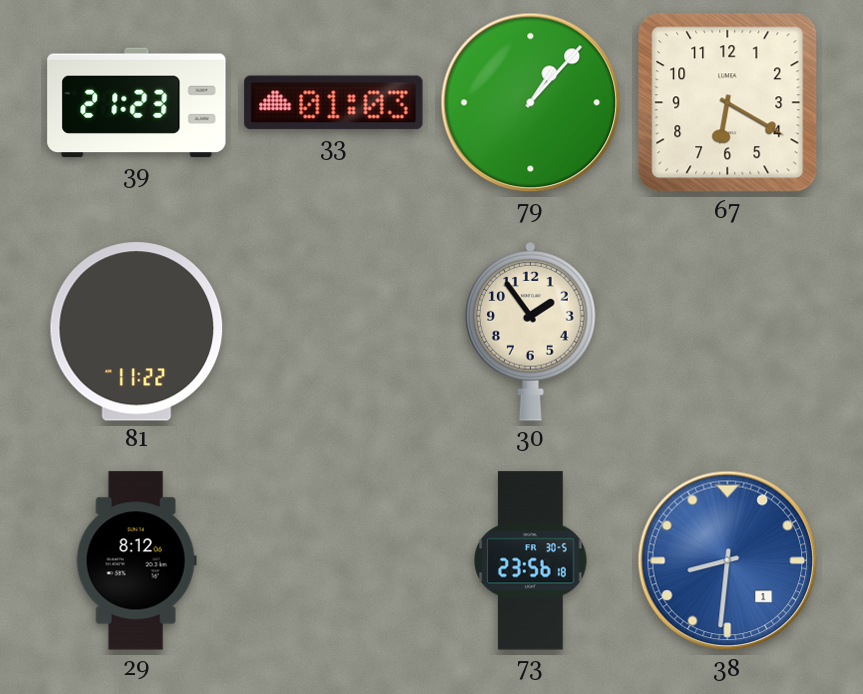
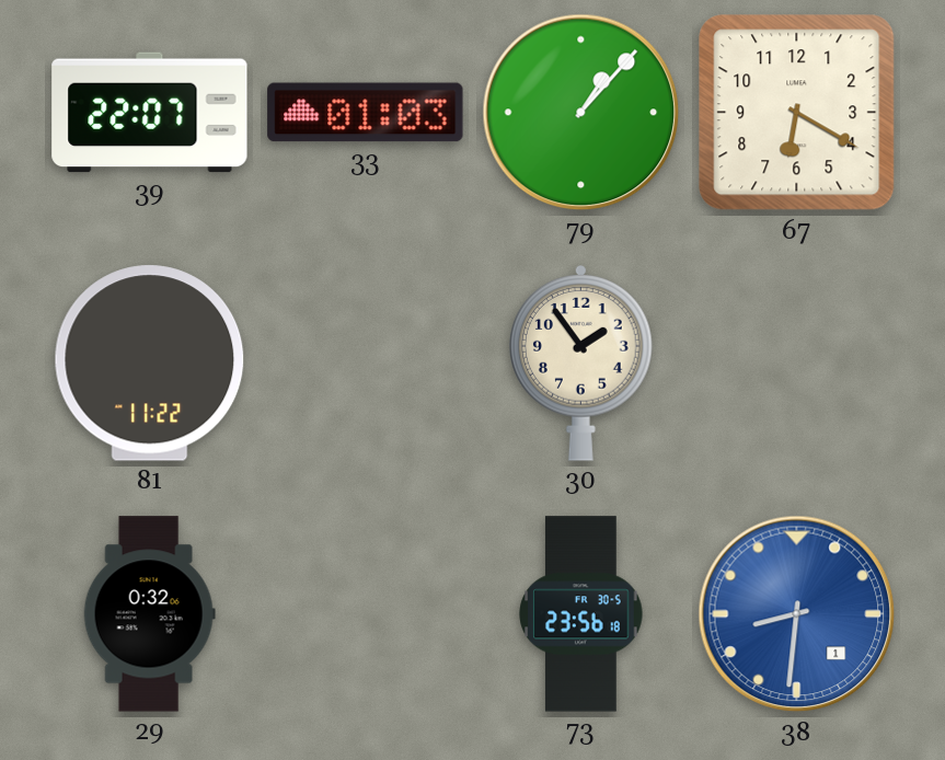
39: 21:23 -> 22:07 (150, 113)
29: 8:12 -> 0:32 (149, 614)
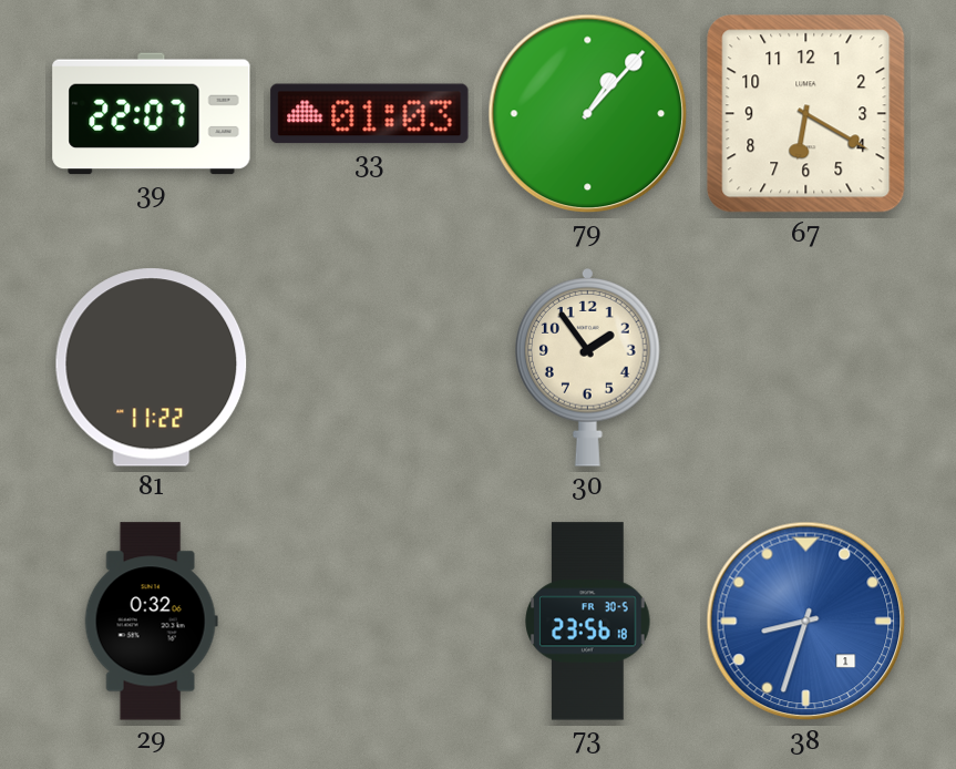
38: 8:31 -> 8:33 (806, 622)
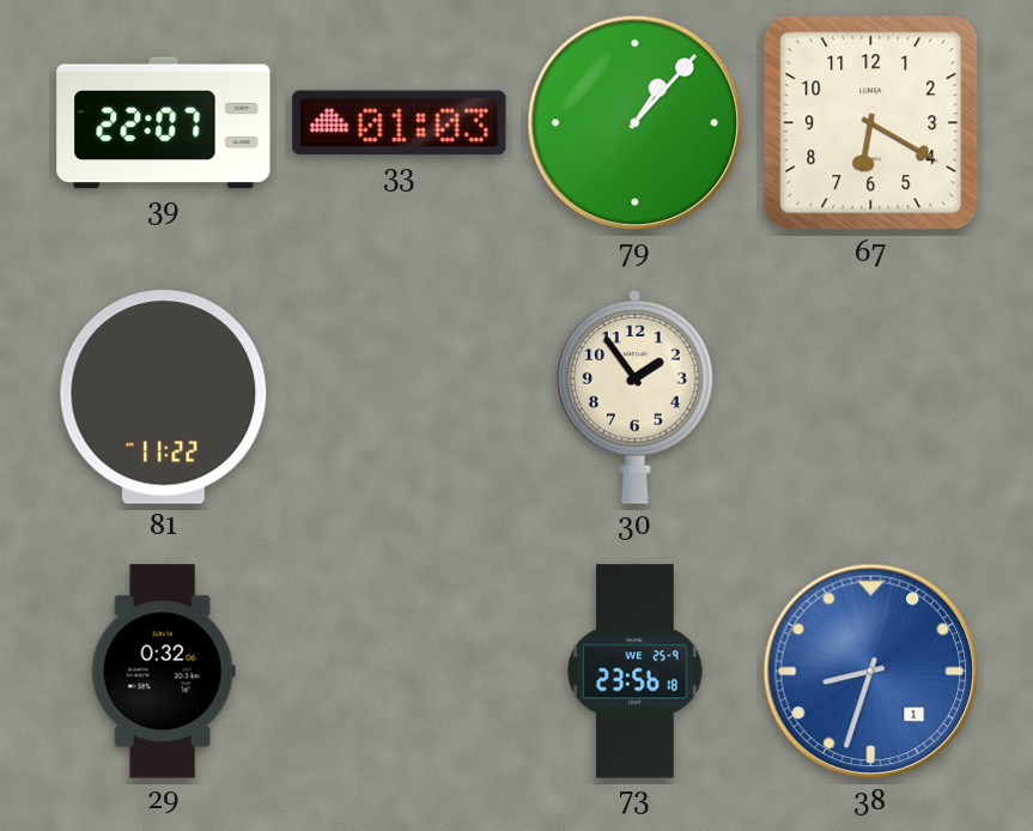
73 date: FR 30-5 -> WE 25-9 (636, 672)
